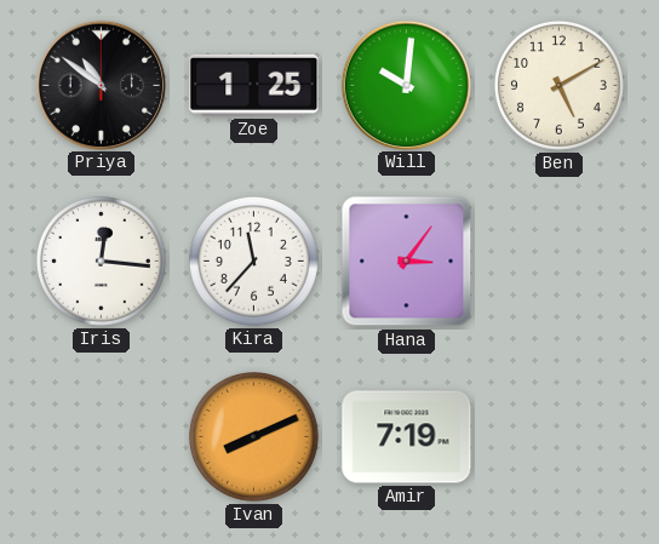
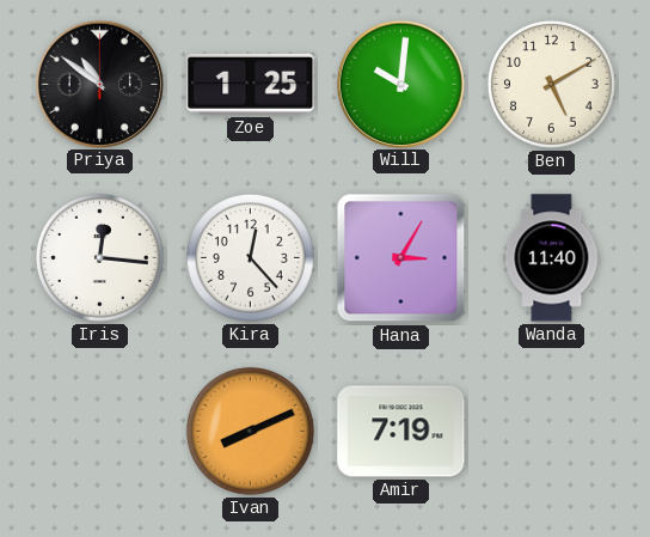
Kira: 11:37 -> 12:23 (250, 257)
Hana: 3:06 -> 3:05 (401, 258)
Wanda: none -> 11:40 (552, 258)
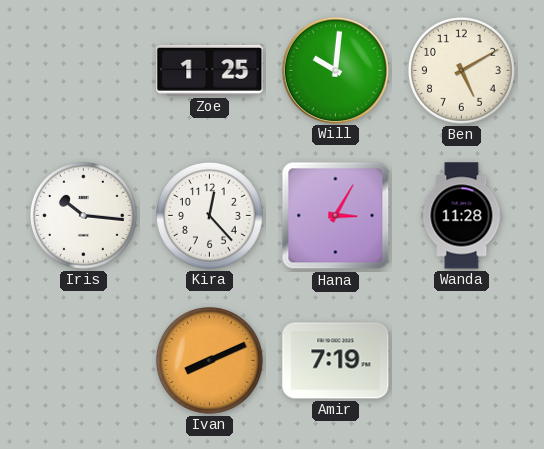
Priya: 10:51 -> none (99, 84)
Iris: 12:16 -> 10:16 (83, 215)
Wanda: 11:40 -> 11:28 (462, 216)
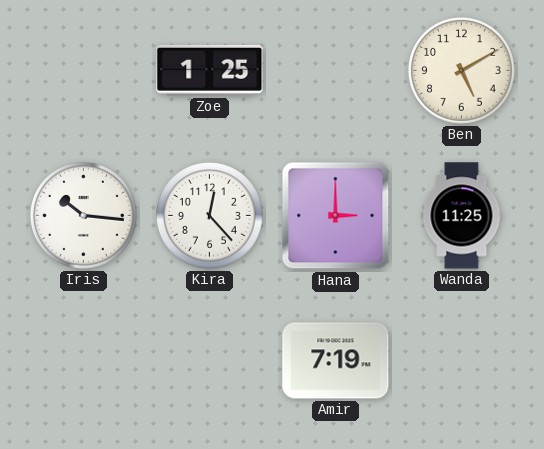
Will: 10:01 -> none (335, 70)
Hana: 3:05 -> 3:00 (336, 216)
Wanda: 11:28 -> 11:25 (462, 216)
Ivan: 8:11 -> none (209, 360)
